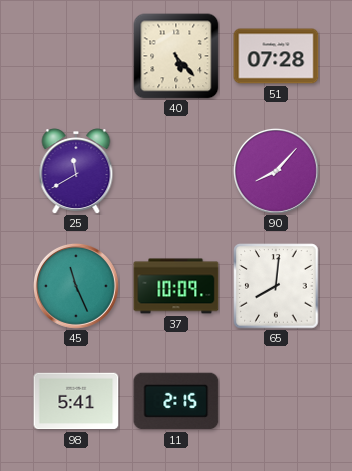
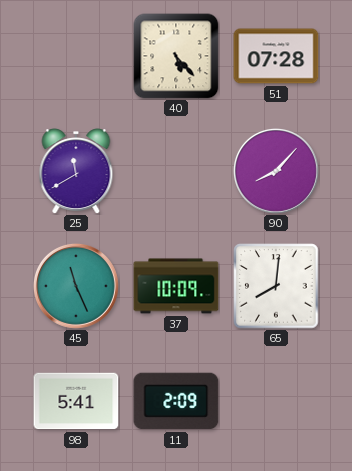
11: 2:15 -> 2:09 (176, 401)
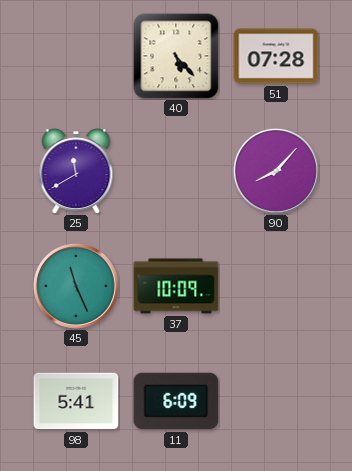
65: 8:01 -> none (276, 286)
11: 2:09 -> 6:09 (176, 401)
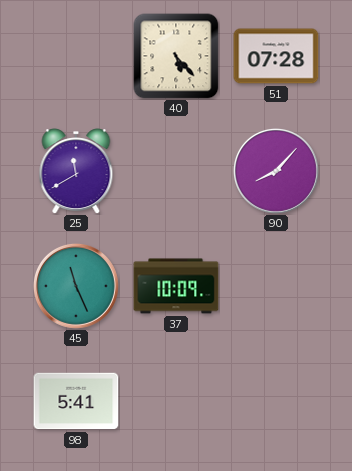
11: 6:09 -> none (176, 401)
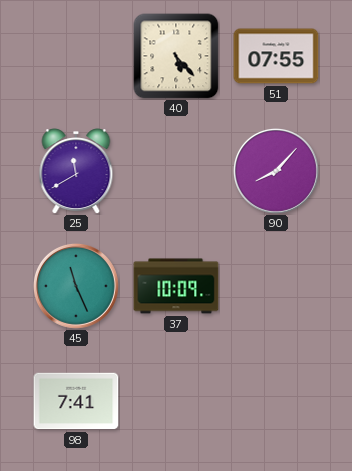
51: 07:28 -> 07:55 (276, 56)
98: 5:41 -> 7:41 (76, 401)
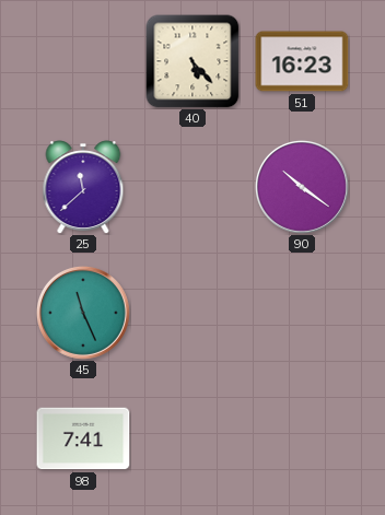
51: 07:55 -> 16:23 (302, 61)
25: 11:40 -> 11:38 (83, 187)
90: 8:07 -> 10:21 (302, 187)
37: 10:09 -> none (176, 286)
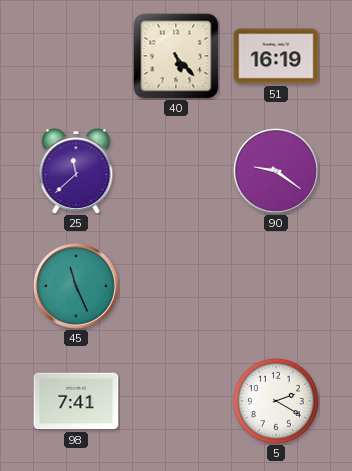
51: 16:23 -> 16:19 (276, 56)
90: 10:21 -> 9:21 (276, 171)
5: none -> 2:20 (276, 401)
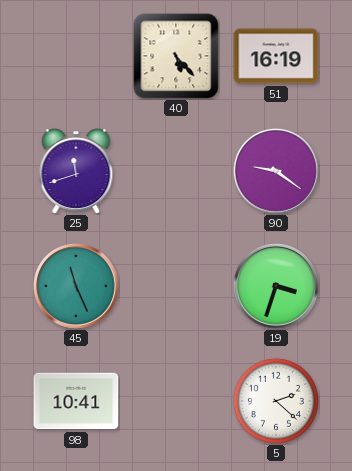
25: 11:38 -> 11:42 (76, 171)
19: none -> 3:33 (276, 286)
98: 7:41 -> 10:41 (76, 401)
5: 2:20 -> 2:22 (276, 401)
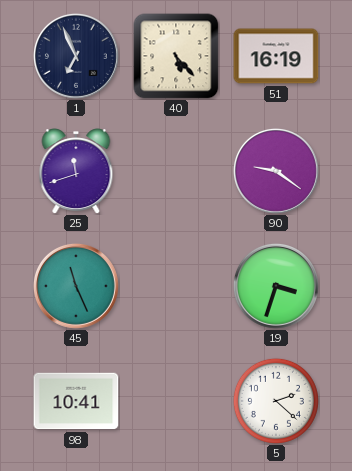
1: none -> 6:56 (76, 56)
